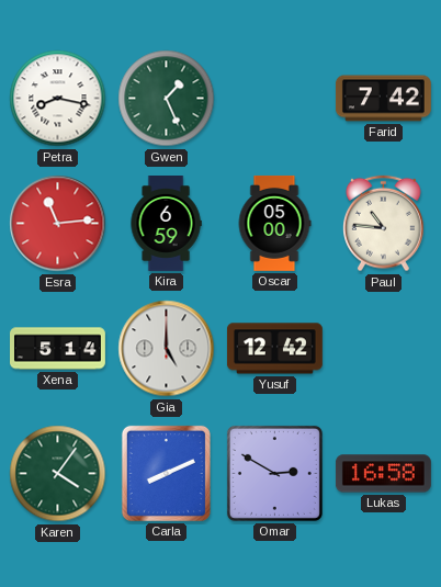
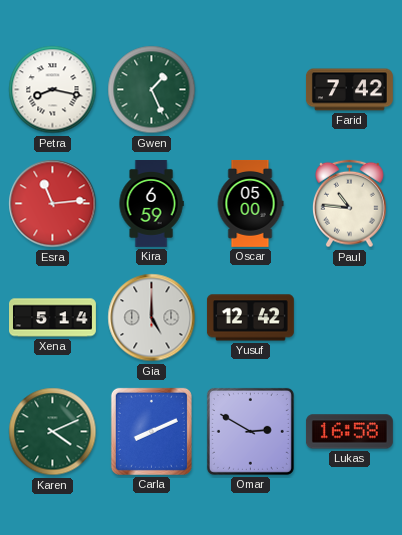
Karen: 4:06 -> 4:11 (53, 432)
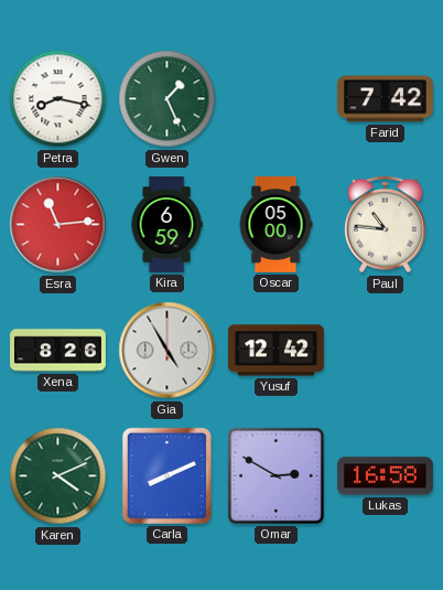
Xena: 5:14 -> 8:26 (58, 351)
Gia: 5:00 -> 4:55 (168, 351)
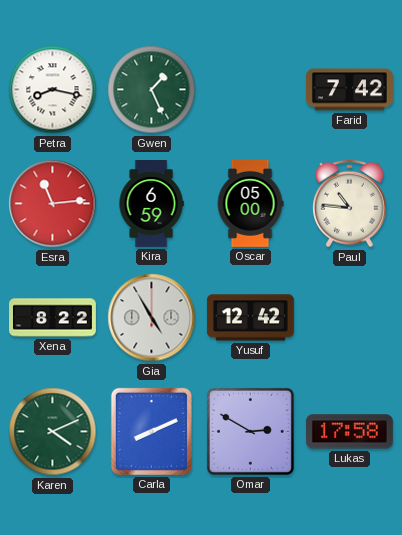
Xena: 8:26 -> 8:22 (53, 318)
Lukas: 16:58 -> 17:58 (349, 432)
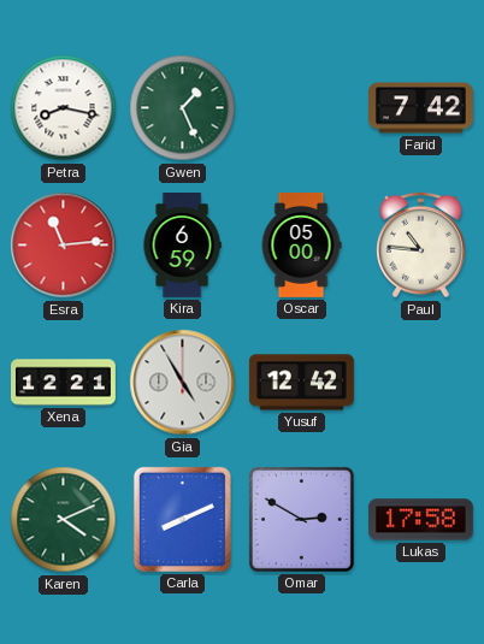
Xena: 8:22 -> 12:21 (64, 383)
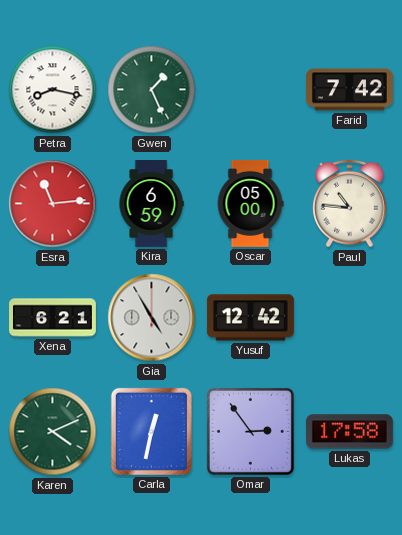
Xena: 12:21 -> 6:21 (53, 318)
Carla: 8:11 -> 12:32 (151, 431)
Omar: 2:50 -> 2:54 (250, 431)
